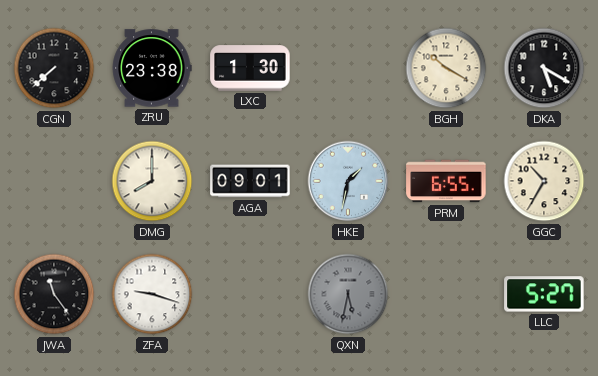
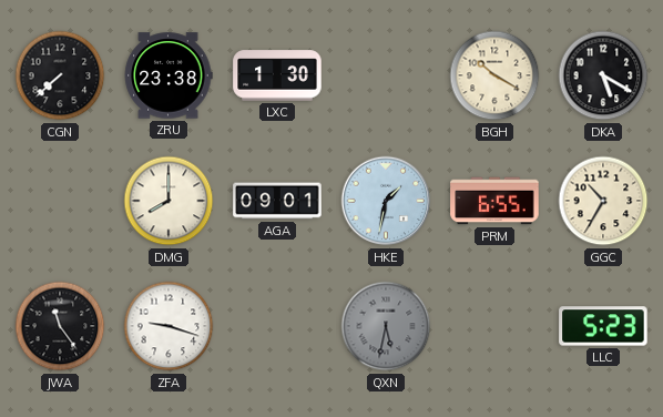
LLC: 5:27 -> 5:23 (603, 326)
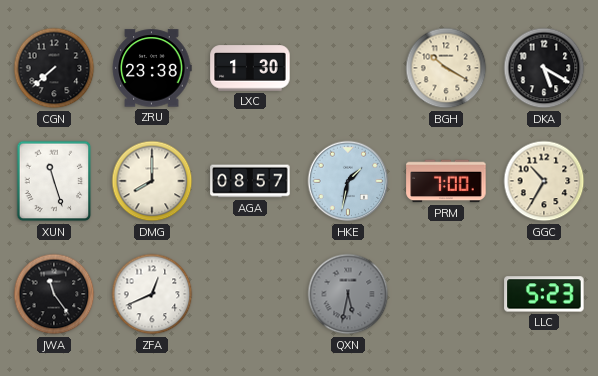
XUN: none -> 11:27 (54, 181)
AGA: 09:01 -> 08:57 (250, 181)
PRM: 6:55 -> 7:00 (446, 181)
ZFA: 9:18 -> 12:41 (152, 294)
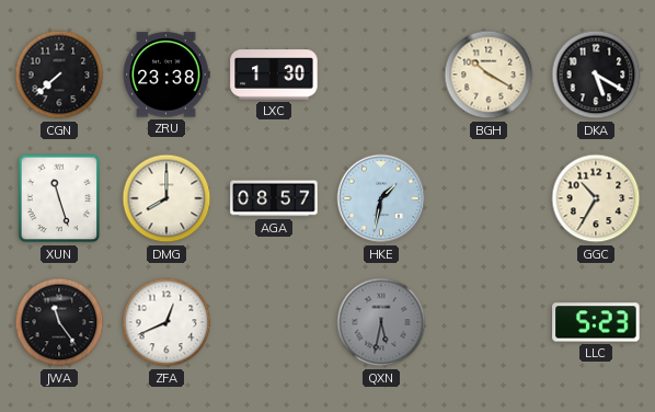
PRM: 7:00 -> none (446, 181)
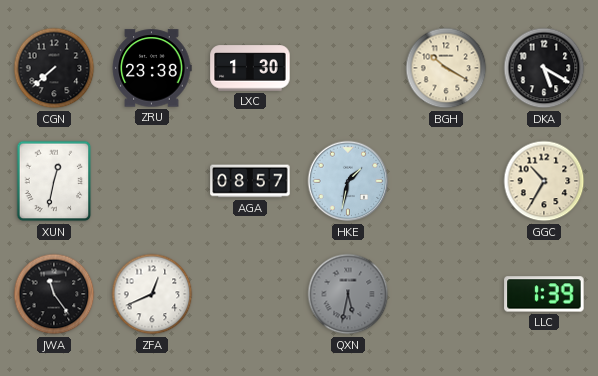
XUN: 11:27 -> 12:32 (54, 181)
DMG: 8:00 -> none (166, 198)
LLC: 5:23 -> 1:39 (544, 294)
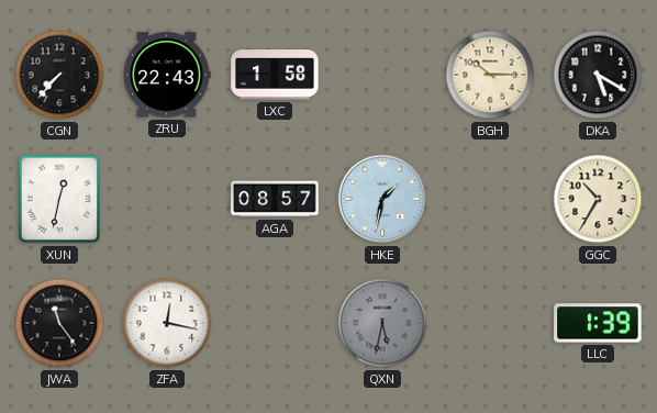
CGN: 7:38 -> 7:37 (59, 75)
ZRU: 23:38 -> 22:43 (167, 75)
LXC: 1:30 -> 1:58 (275, 75)
BGH: 10:20 -> 10:15 (490, 75)
ZFA: 12:41 -> 12:17 (167, 323)
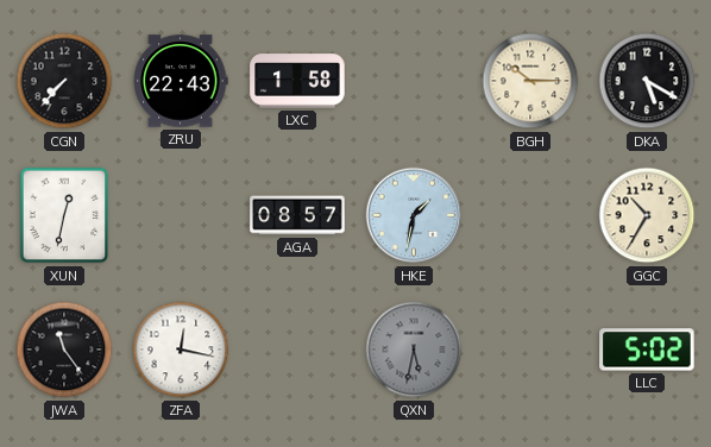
LLC: 1:39 -> 5:02 (647, 350)
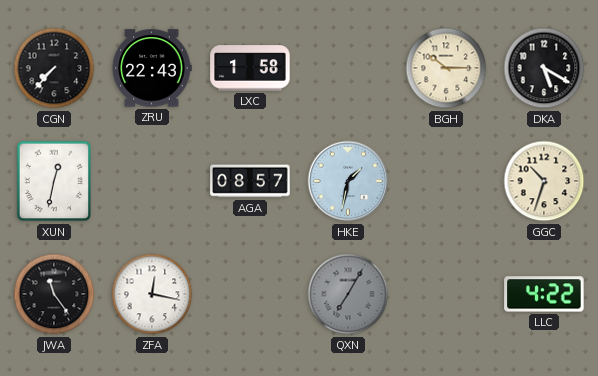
GGC: 10:35 -> 10:33 (544, 181)
QXN: 5:32 -> 7:05 (348, 294)
LLC: 5:02 -> 4:22 (544, 294)
